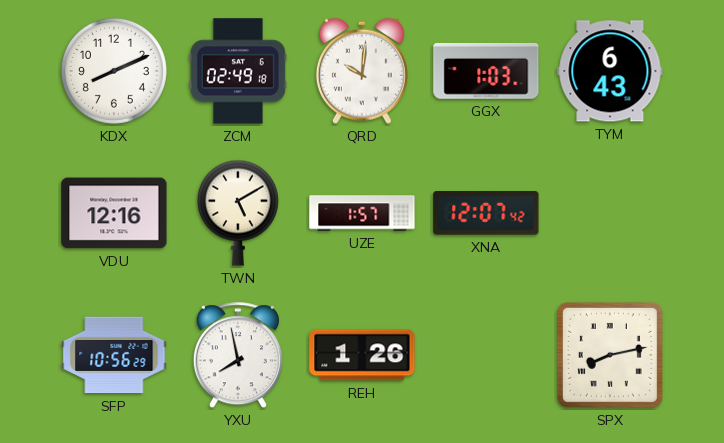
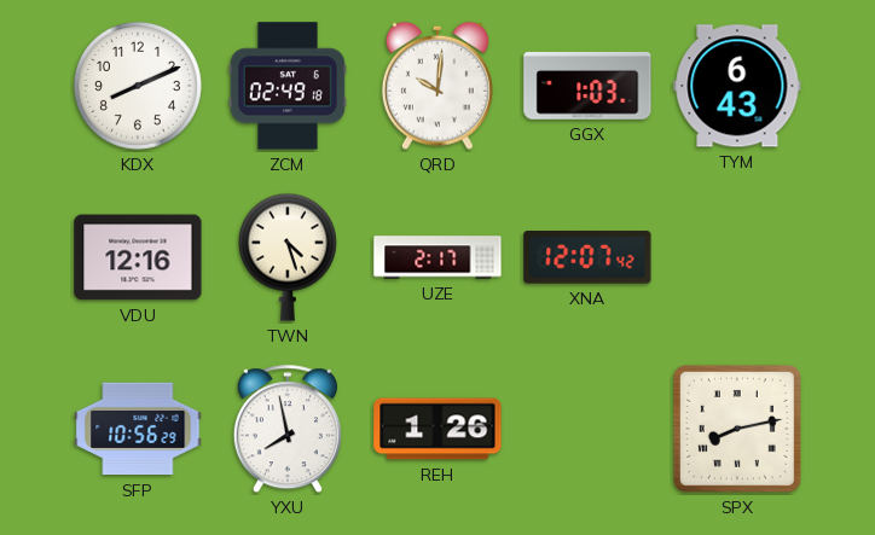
TWN: 5:10 -> 4:27 (288, 257)
UZE: 1:57 -> 2:17 (437, 257)
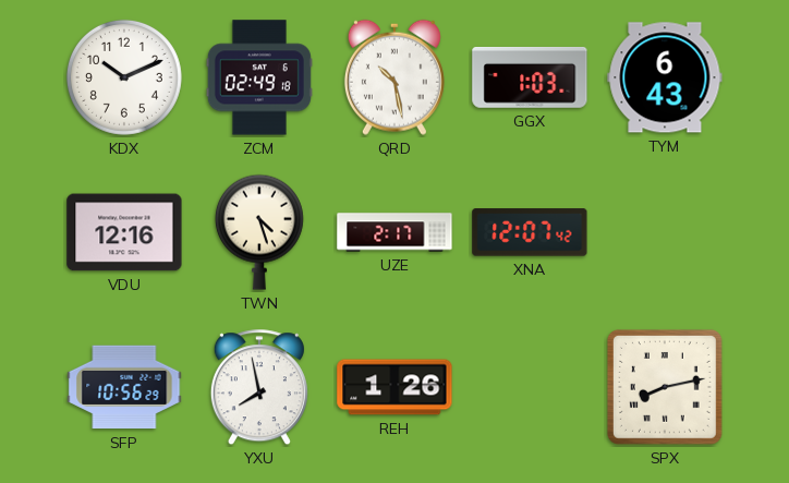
KDX: 8:11 -> 10:11 (124, 77)
QRD: 10:01 -> 10:28 (394, 77)
